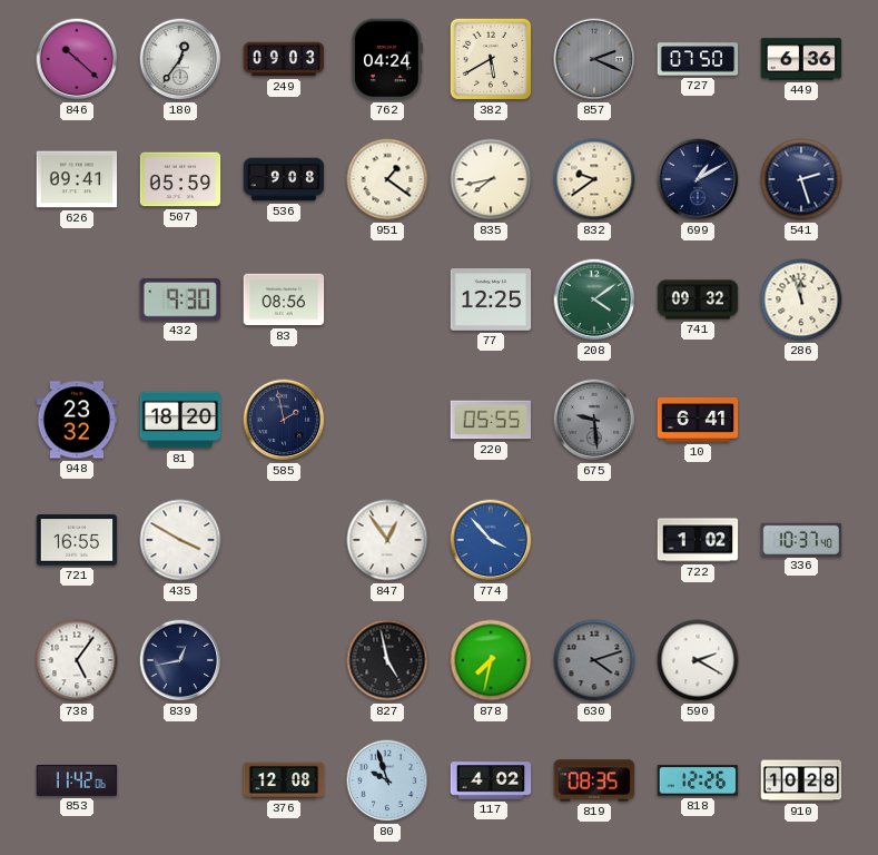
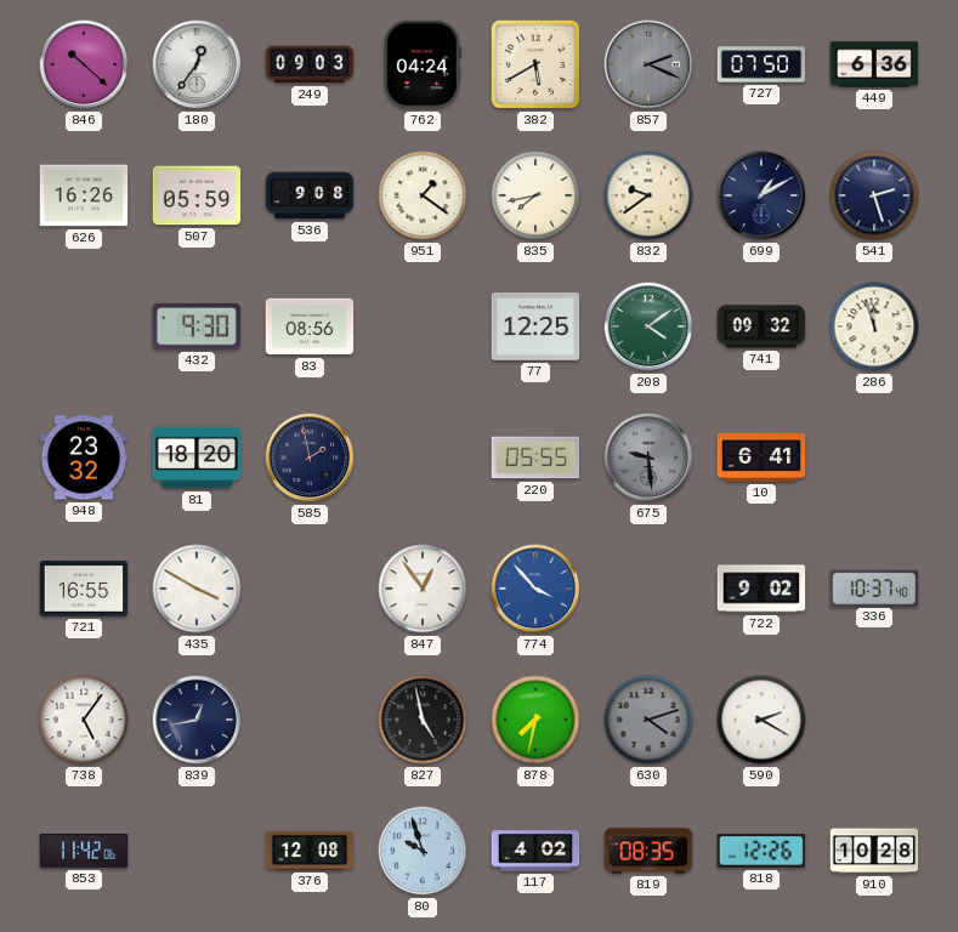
626: 09:41 -> 16:26 (84, 195)
722: 1:02 -> 9:02 (761, 589)
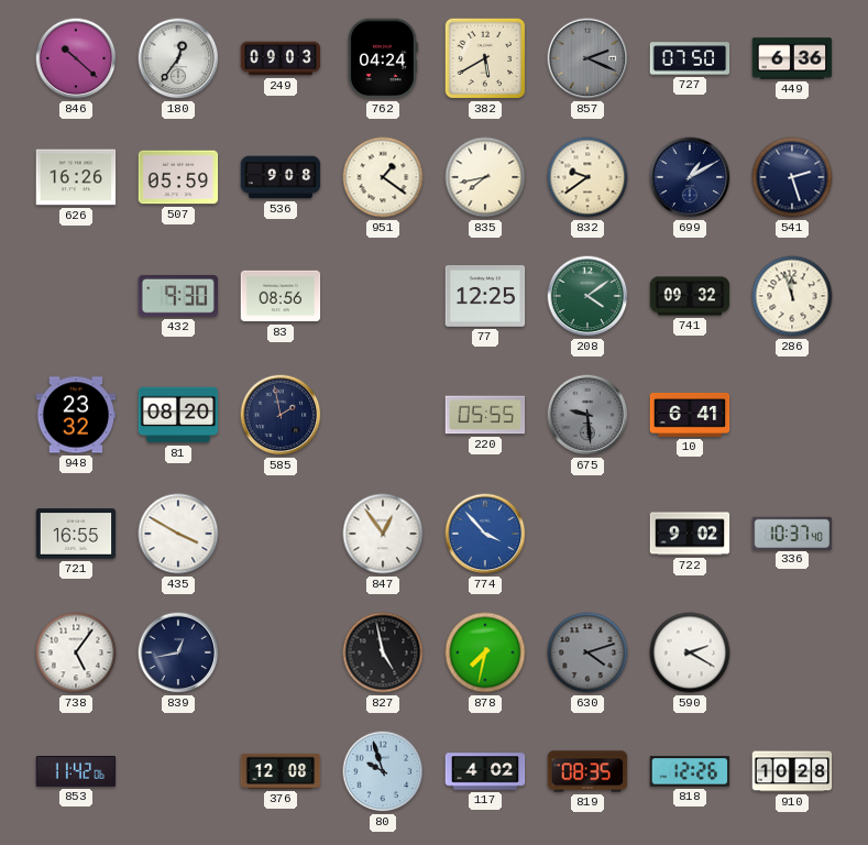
81: 18:20 -> 08:20 (178, 415)
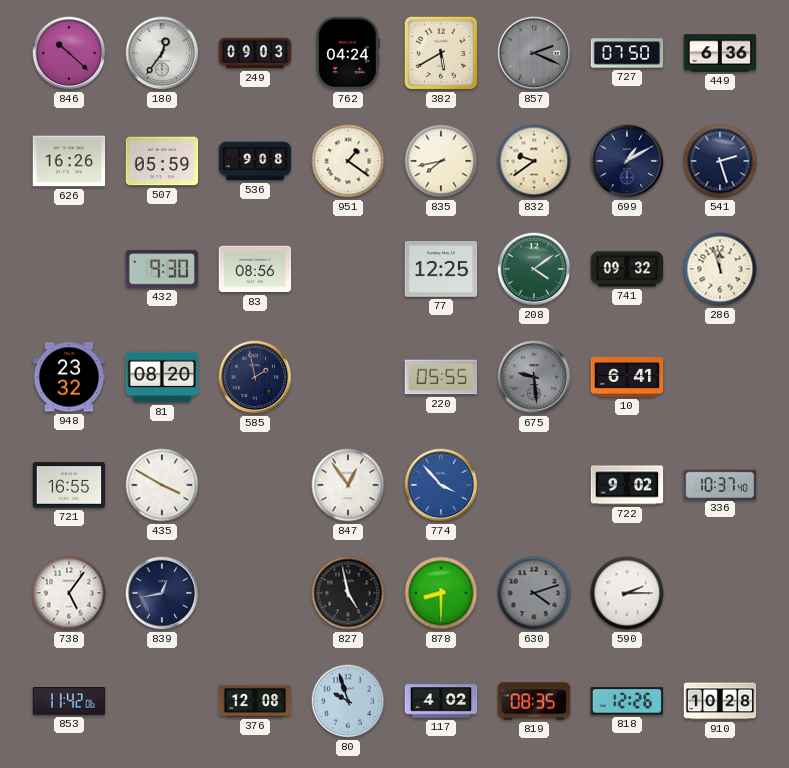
878: 7:32 -> 8:30 (441, 593)
590: 2:20 -> 2:15 (627, 593)
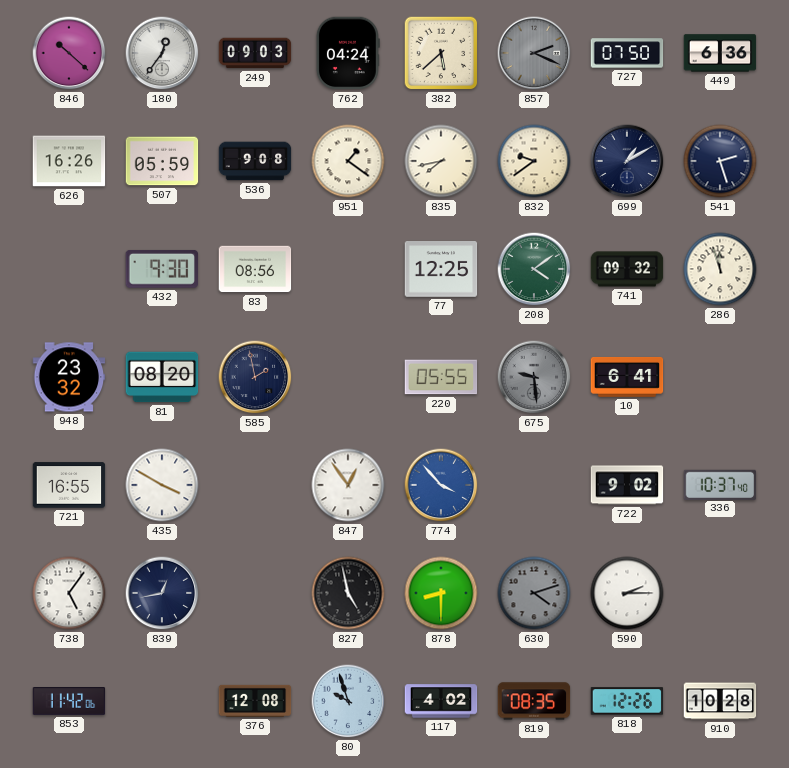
382: 5:40 -> 5:38 (441, 53)
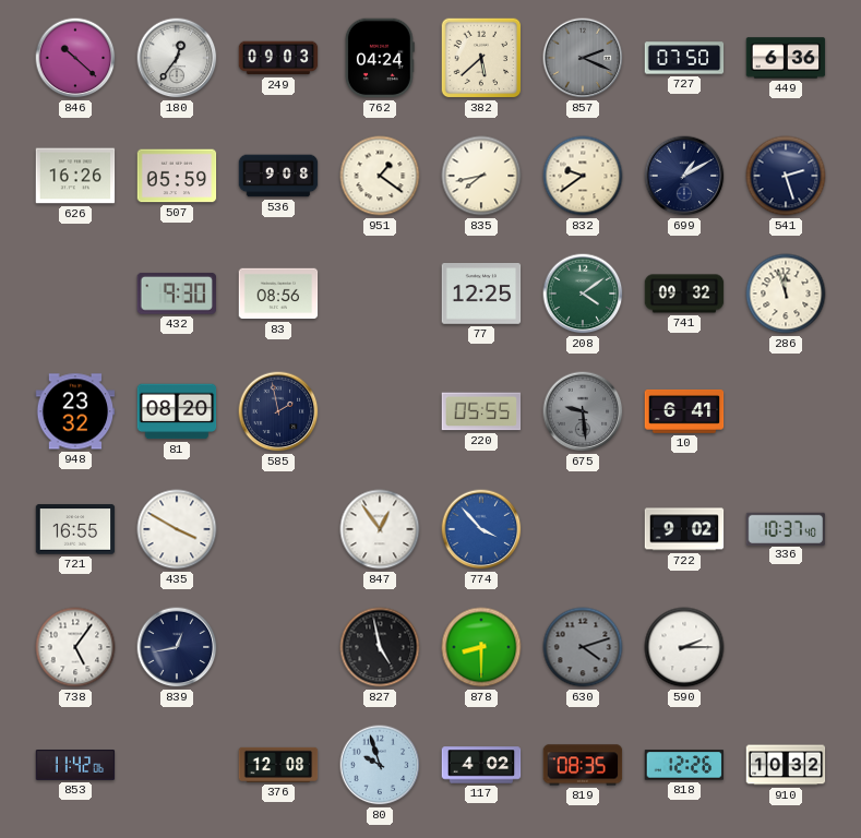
910: 10:28 -> 10:32 (786, 765)
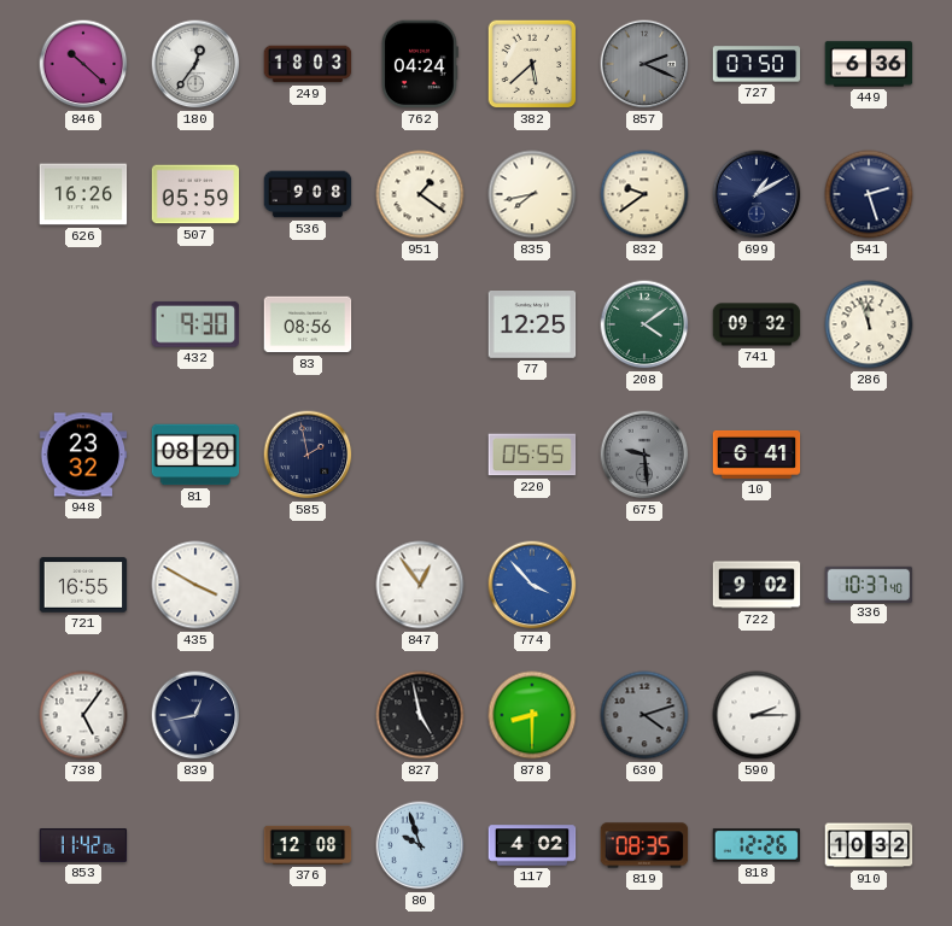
249: 09:03 -> 18:03 (308, 64)
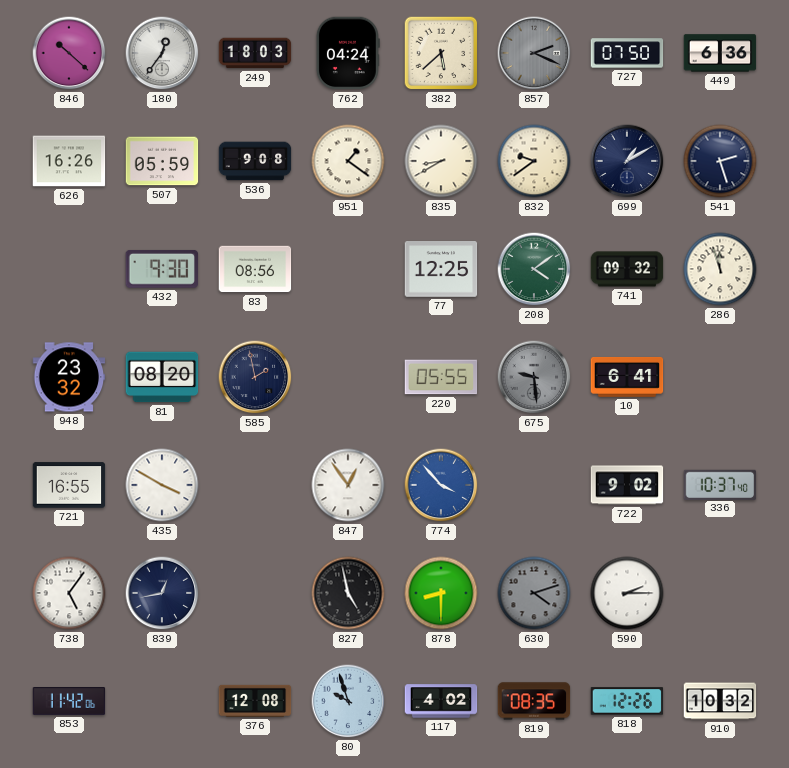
835: 7:43 -> 8:40 (441, 161)
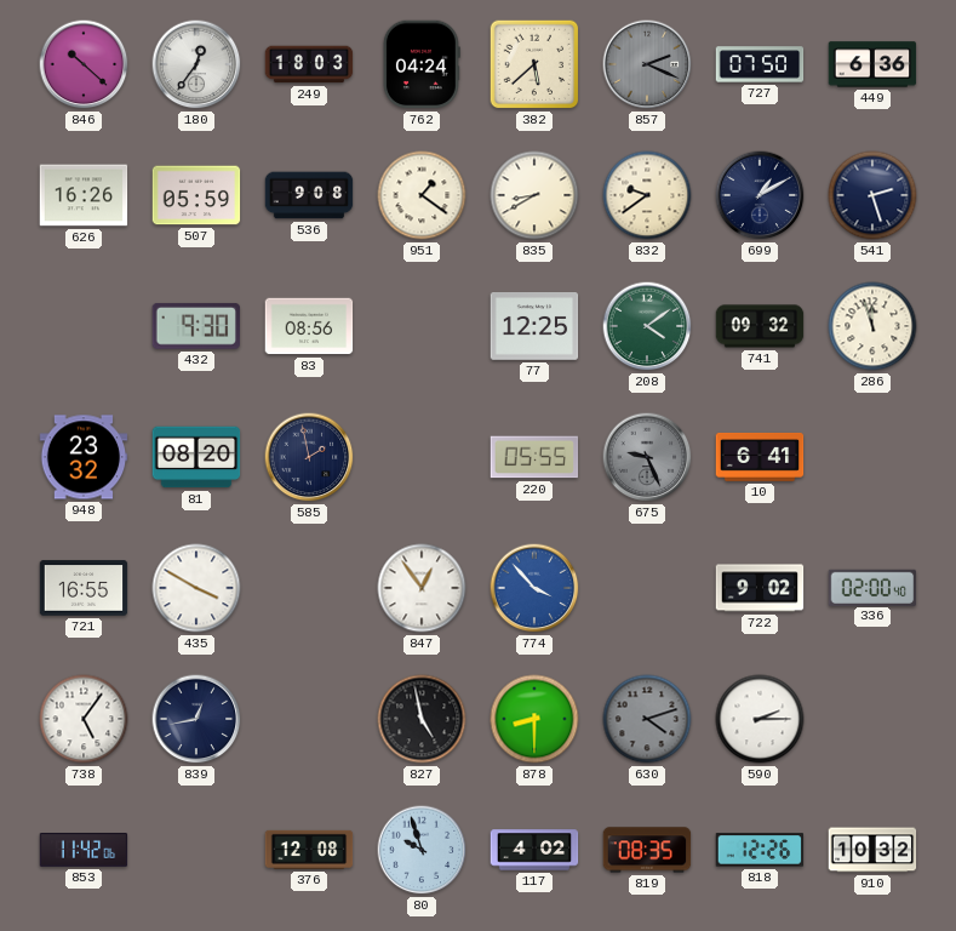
675: 9:29 -> 9:26 (647, 457)
336: 10:37 -> 02:00 (872, 587)
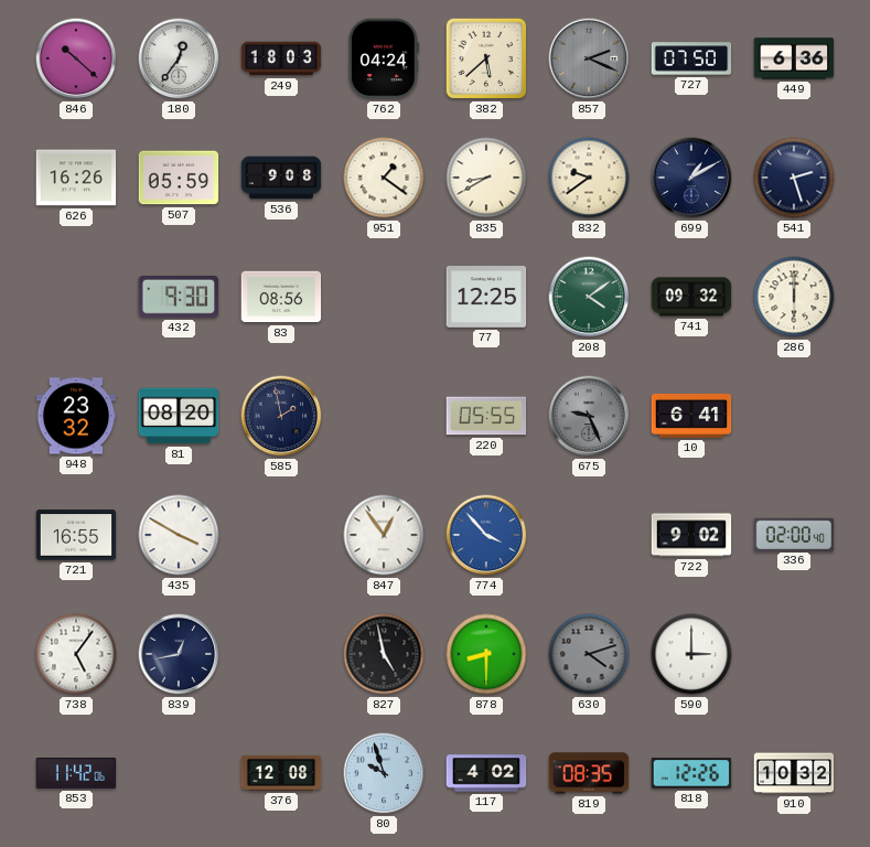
286: 11:57 -> 6:00 (794, 297)
590: 2:15 -> 3:00 (691, 654)
